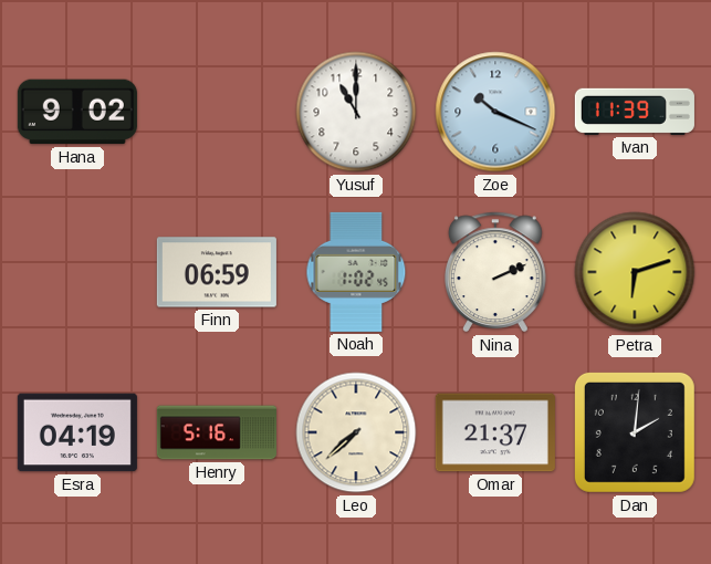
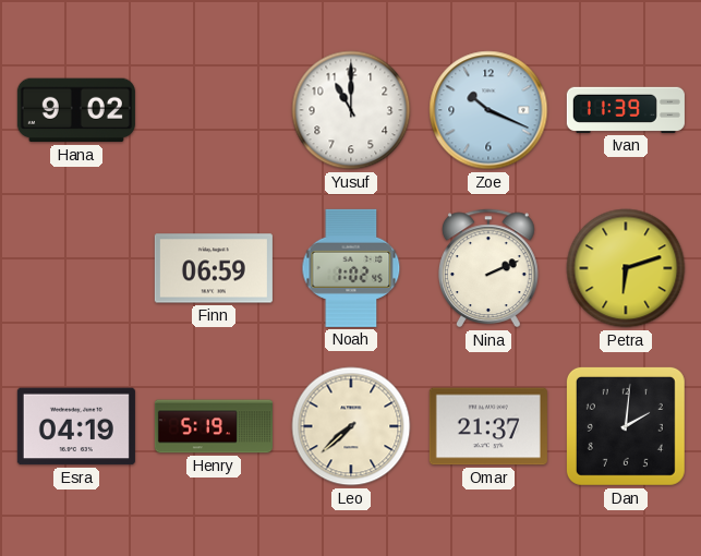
Henry: 5:16 -> 5:19 (214, 426)
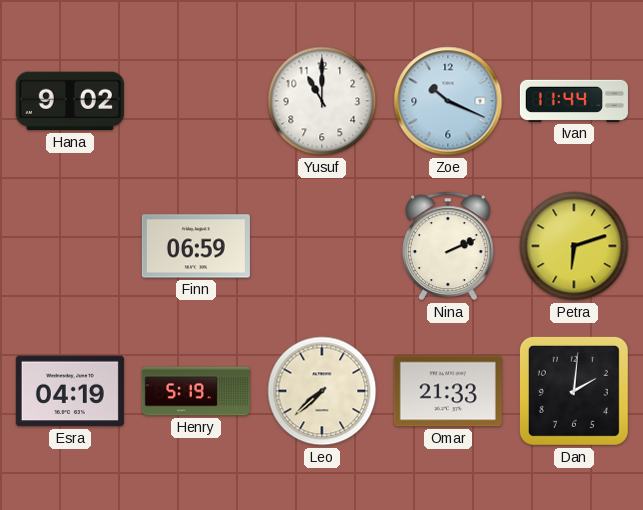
Ivan: 11:39 -> 11:44 (574, 101)
Noah: 1:02 -> none (351, 268)
Omar: 21:37 -> 21:33 (448, 391)
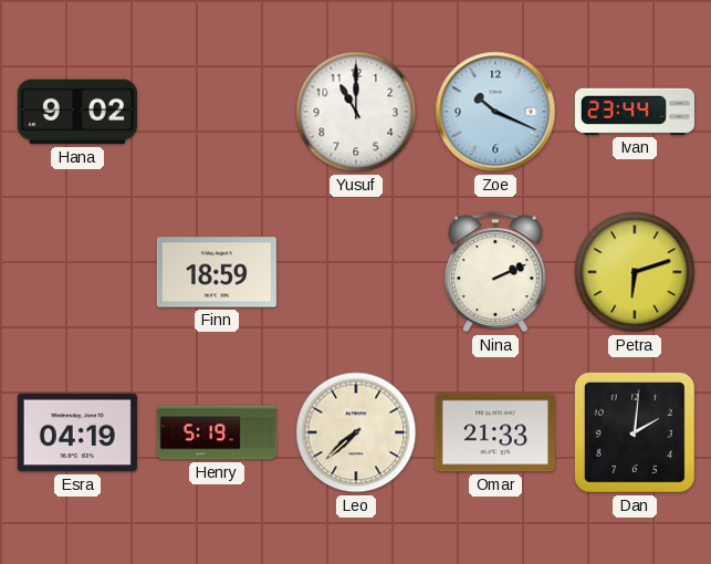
Ivan: 11:44 -> 23:44 (635, 112)
Finn: 06:59 -> 18:59 (217, 272)
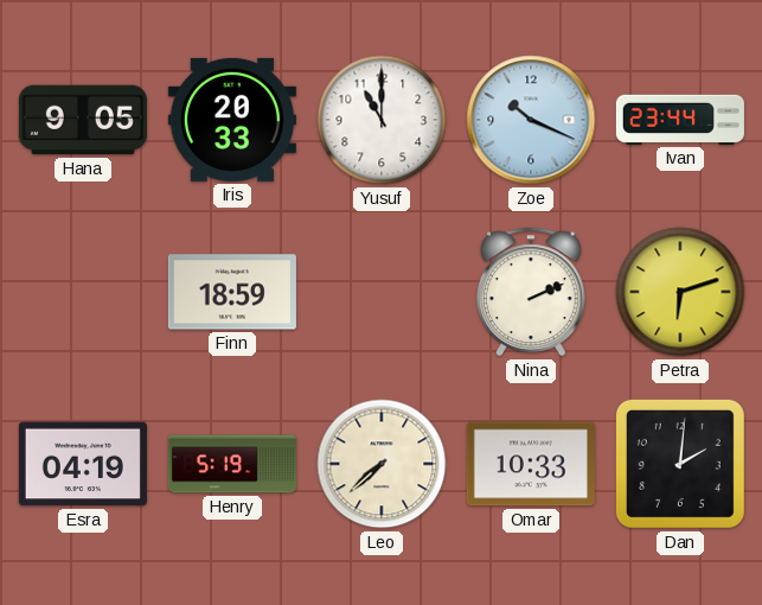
Hana: 9:02 -> 9:05 (83, 120)
Iris: none -> 20:33 (232, 120)
Omar: 21:33 -> 10:33 (531, 464)
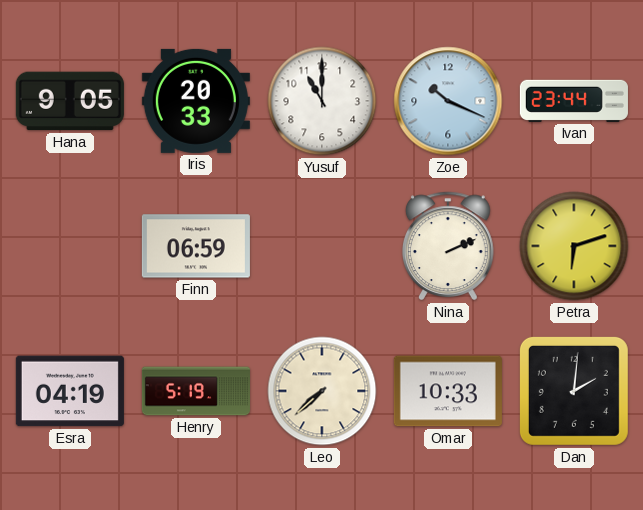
Finn: 18:59 -> 06:59 (196, 246)
